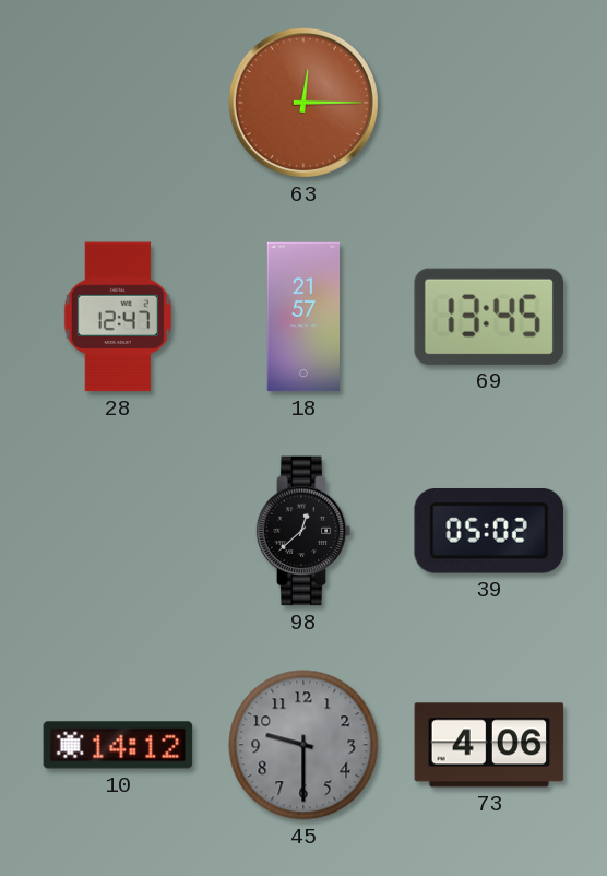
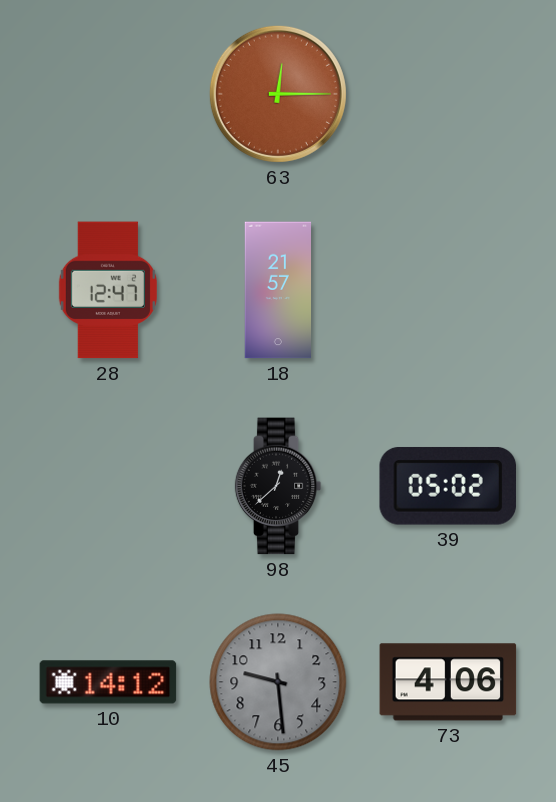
69: 13:45 -> none (489, 317)
45: 9:30 -> 9:29 (278, 682)
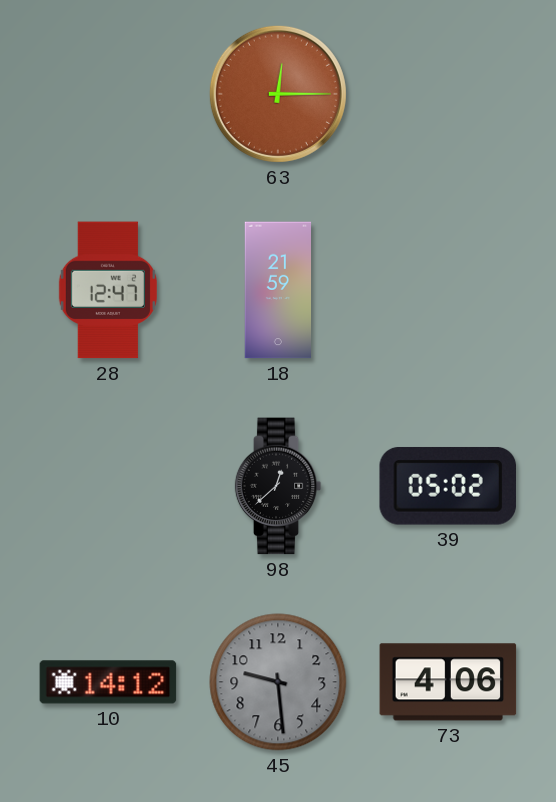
18: 21:57 -> 21:59 (278, 290)
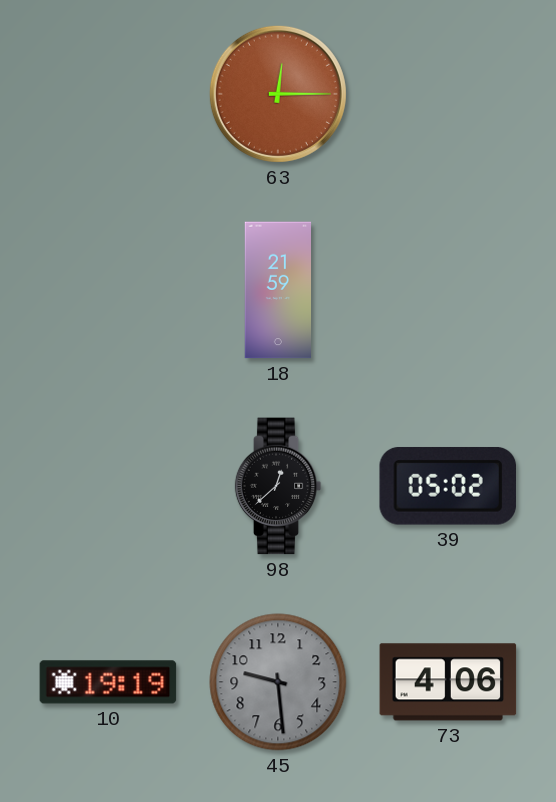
28: 12:47 -> none (108, 290)
10: 14:12 -> 19:19 (108, 682)
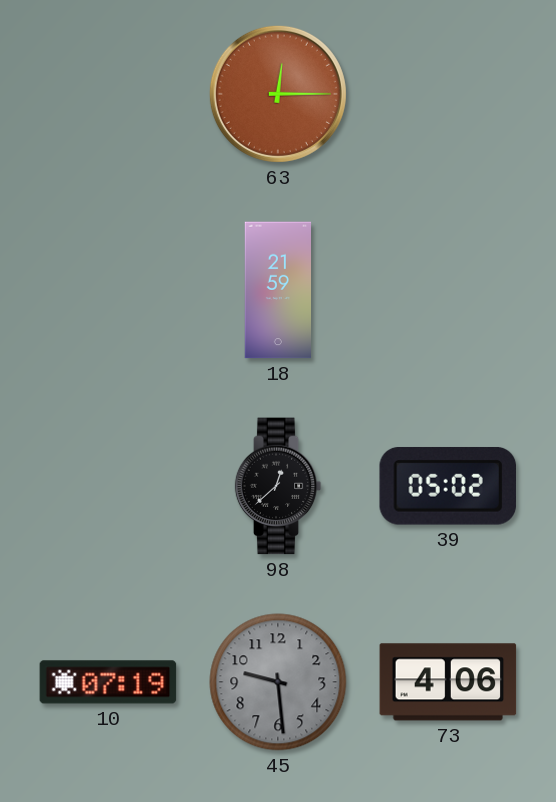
10: 19:19 -> 07:19 (108, 682)
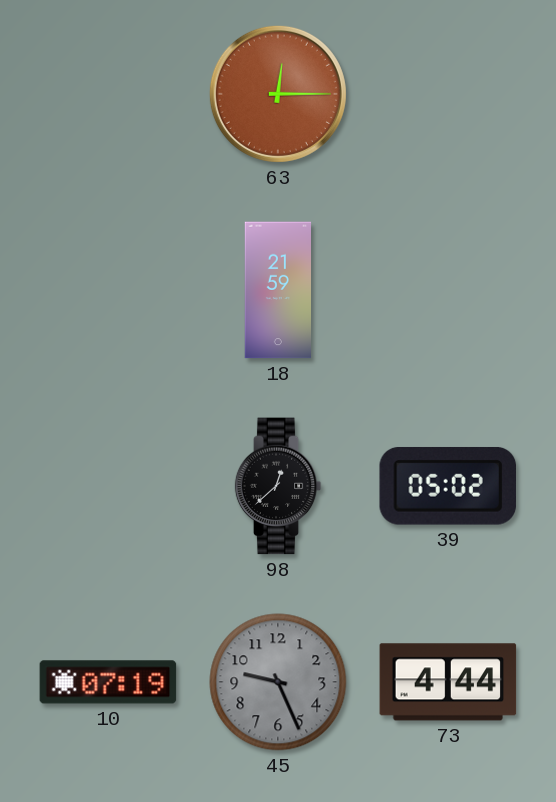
45: 9:29 -> 9:26 (278, 682)
73: 4:06 -> 4:44 (448, 682)
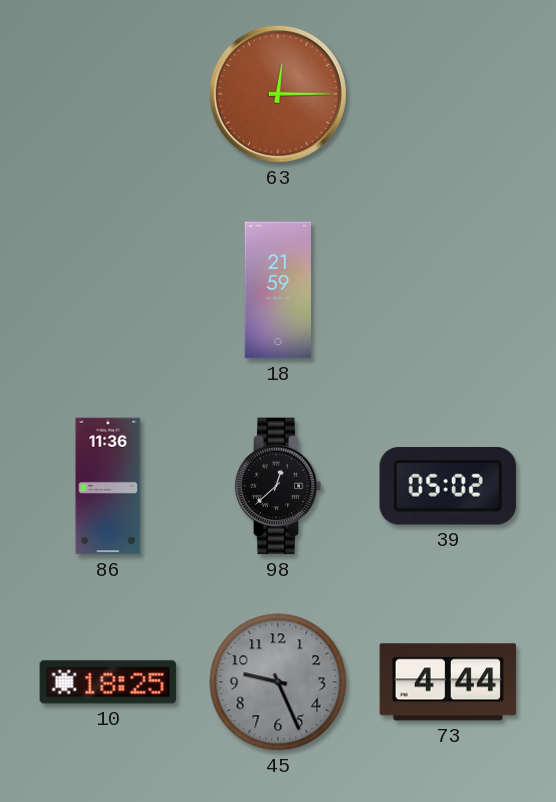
86: none -> 11:36 (108, 486)
10: 07:19 -> 18:25 (108, 682)
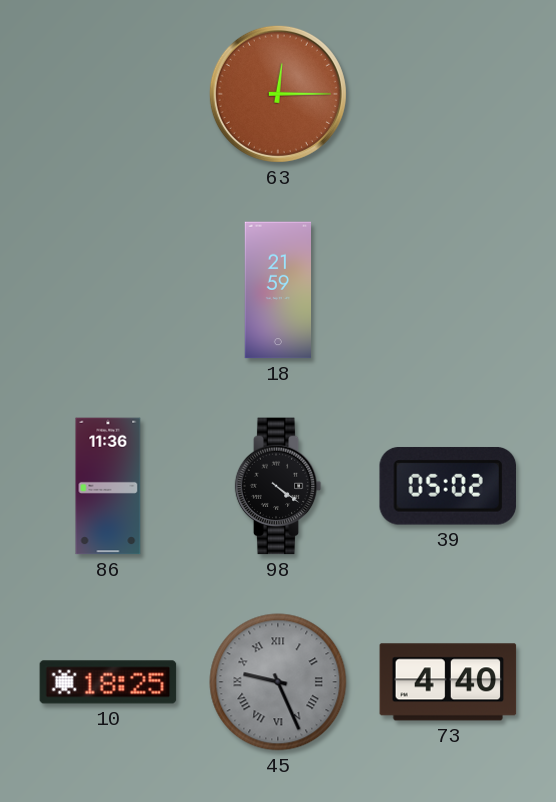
98: 12:38 -> 4:21 (278, 486)
45 numerals: Arabic -> Roman (278, 682)
73: 4:44 -> 4:40 (448, 682)
